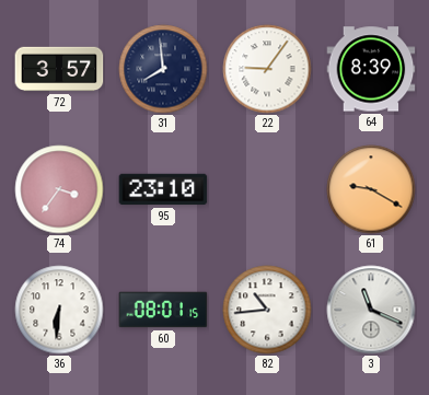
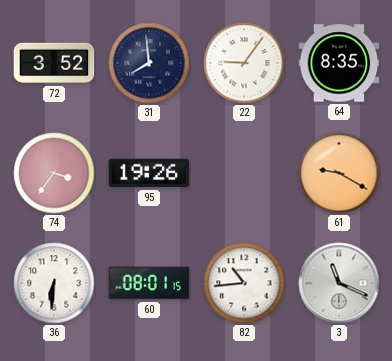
72: 3:57 -> 3:52 (54, 63)
64: 8:39 -> 8:35 (339, 63)
95: 23:10 -> 19:26 (149, 173)
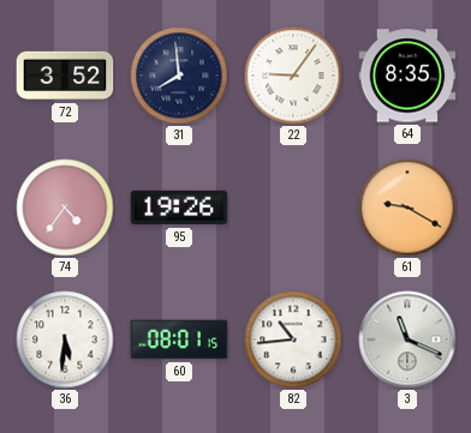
74: 3:36 -> 4:36 (65, 208)
36: 6:31 -> 5:31 (65, 339)
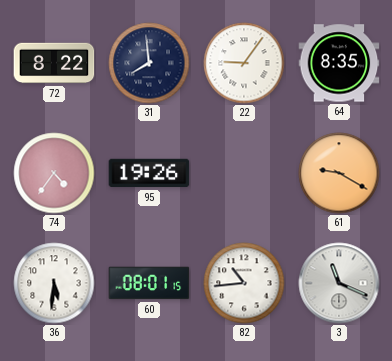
72: 3:52 -> 8:22 (54, 63)
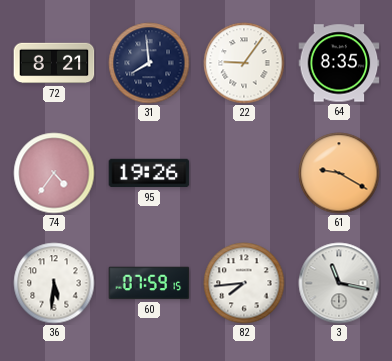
72: 8:22 -> 8:21 (54, 63)
60: 08:01 -> 07:59 (149, 283)
82: 10:44 -> 7:44 (244, 283)
3: 11:19 -> 11:17 (339, 283)
